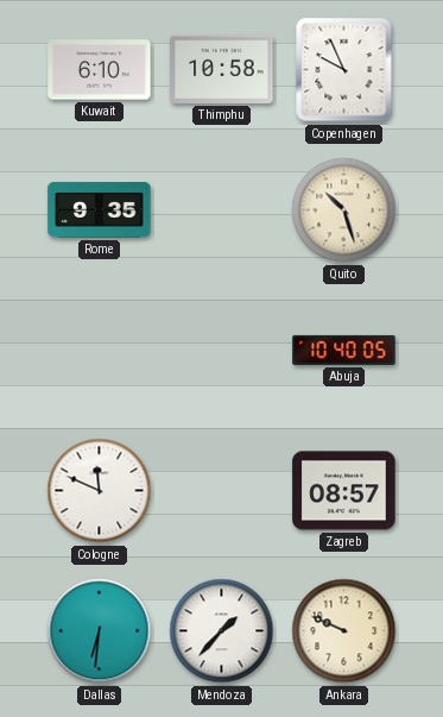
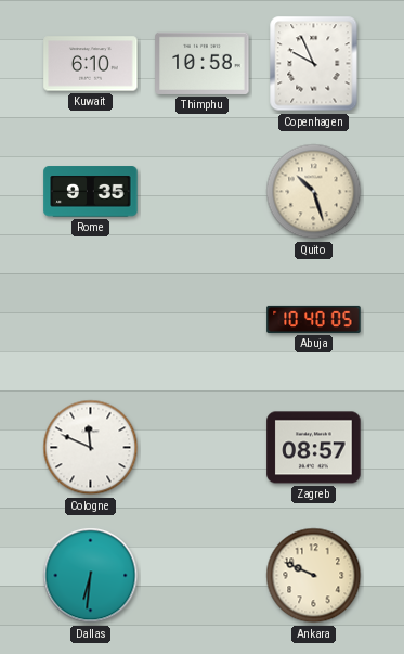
Mendoza: 1:37 -> none (222, 631)
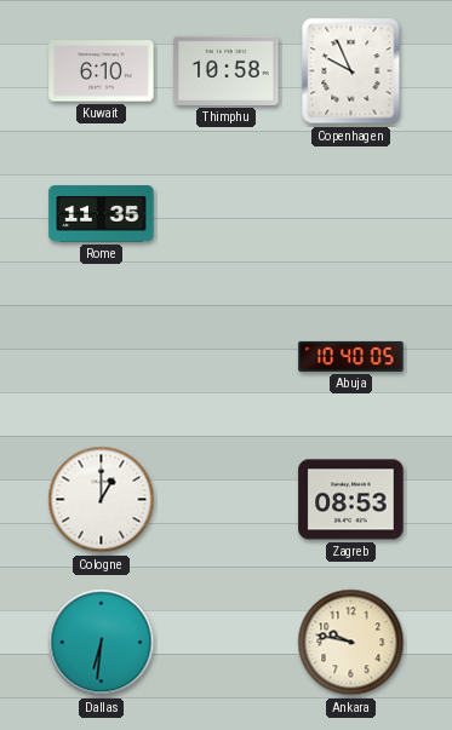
Rome: 9:35 -> 11:35 (102, 214)
Quito: 10:27 -> none (314, 192)
Cologne: 11:49 -> 1:00 (102, 500)
Zagreb: 08:57 -> 08:53 (351, 500)
Ankara: 9:49 -> 9:47 (351, 643)
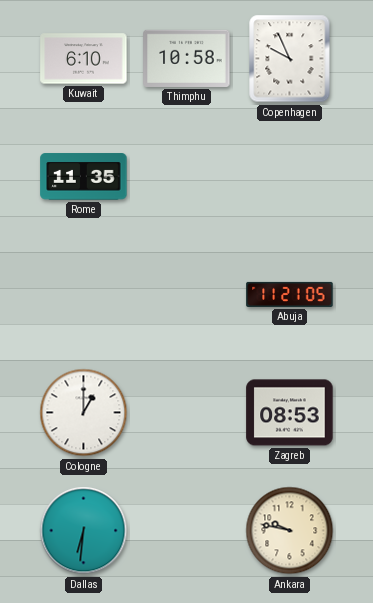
Abuja: 10:40 -> 11:21 (290, 294)
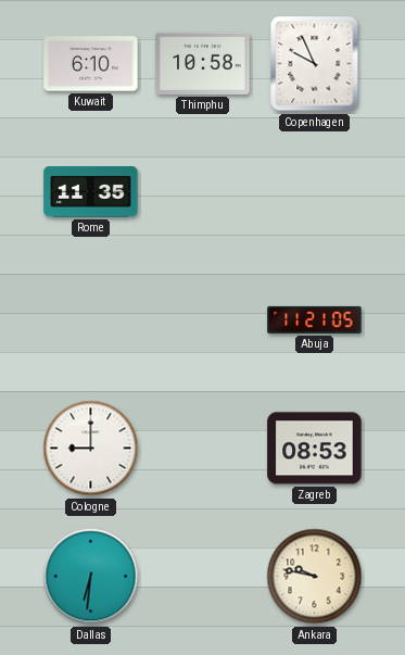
Cologne: 1:00 -> 9:00 (91, 449)
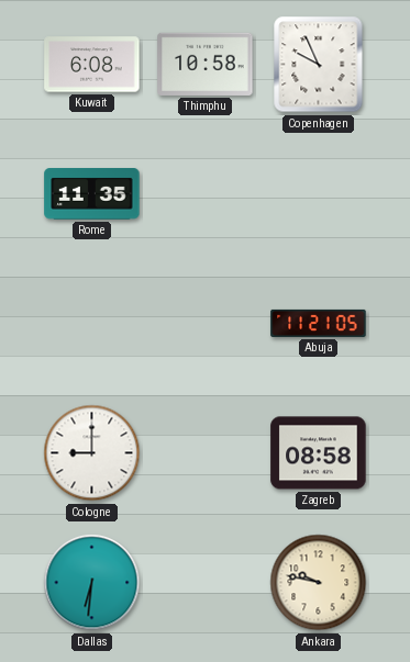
Kuwait: 6:10 -> 6:08 (92, 65)
Zagreb: 08:53 -> 08:58 (319, 453)
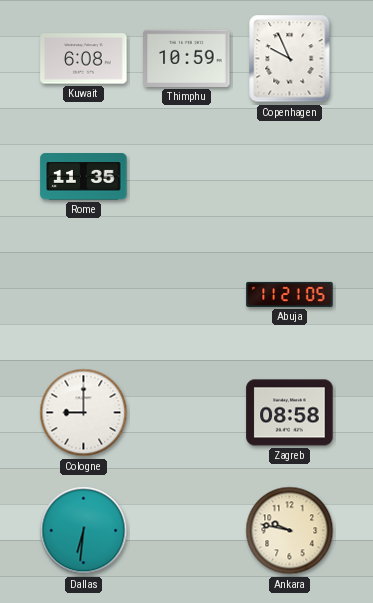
Thimphu: 10:58 -> 10:59 (187, 58)
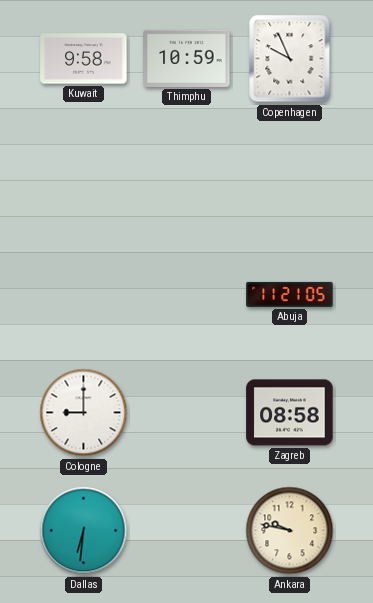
Kuwait: 6:08 -> 9:58 (84, 59)
Rome: 11:35 -> none (84, 177)
